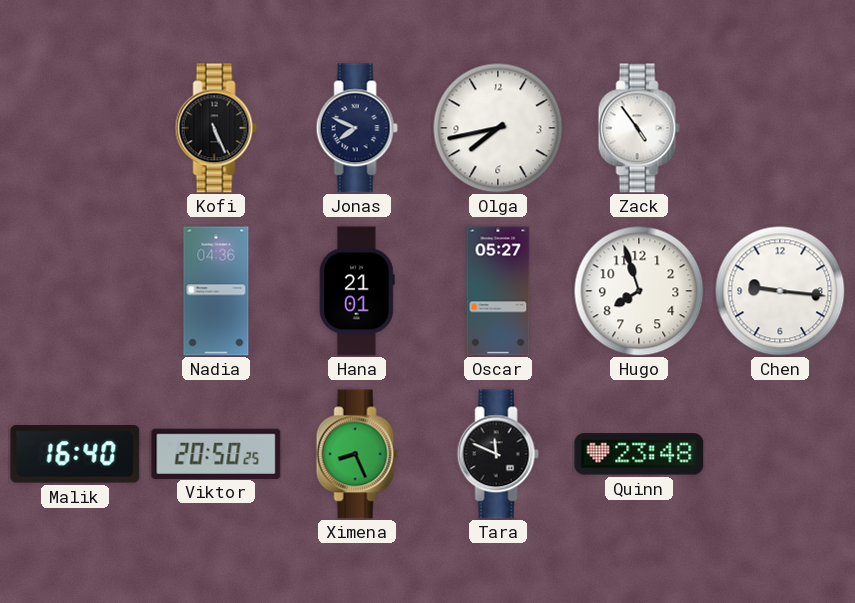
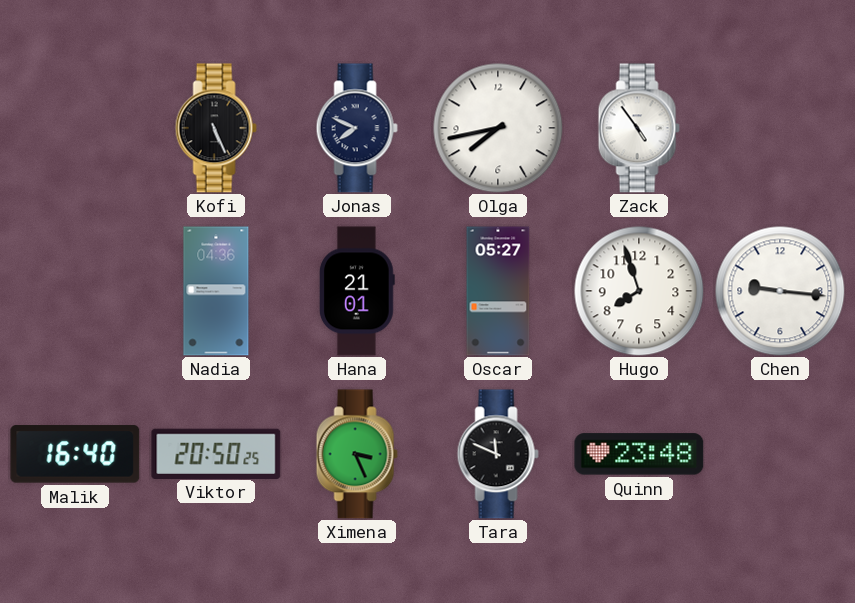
Ximena: 8:26 -> 3:26 (357, 454)
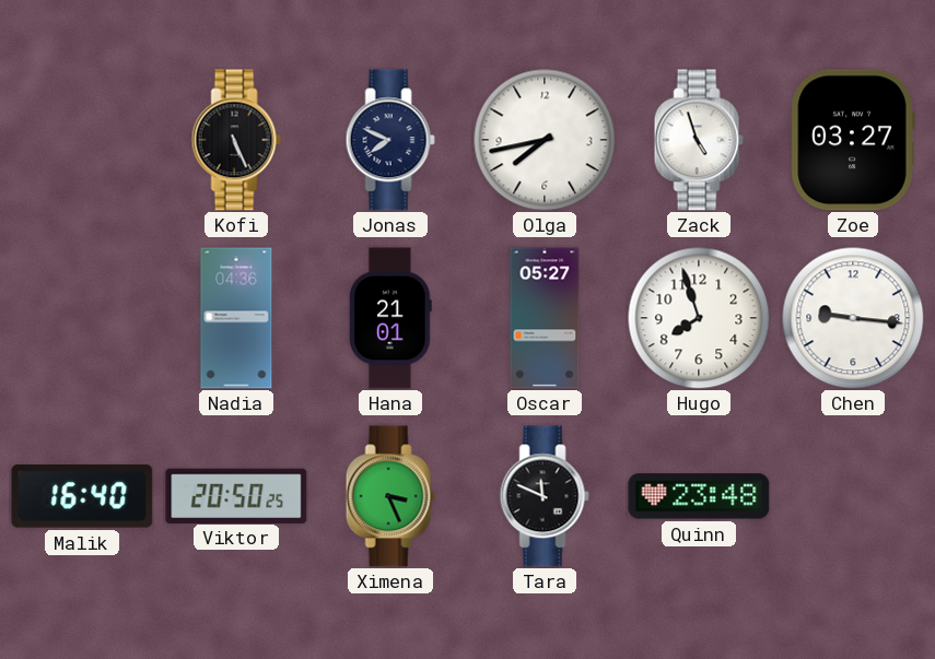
Zack: 4:54 -> 4:57 (699, 140)
Zoe: none -> 03:27 (853, 140)
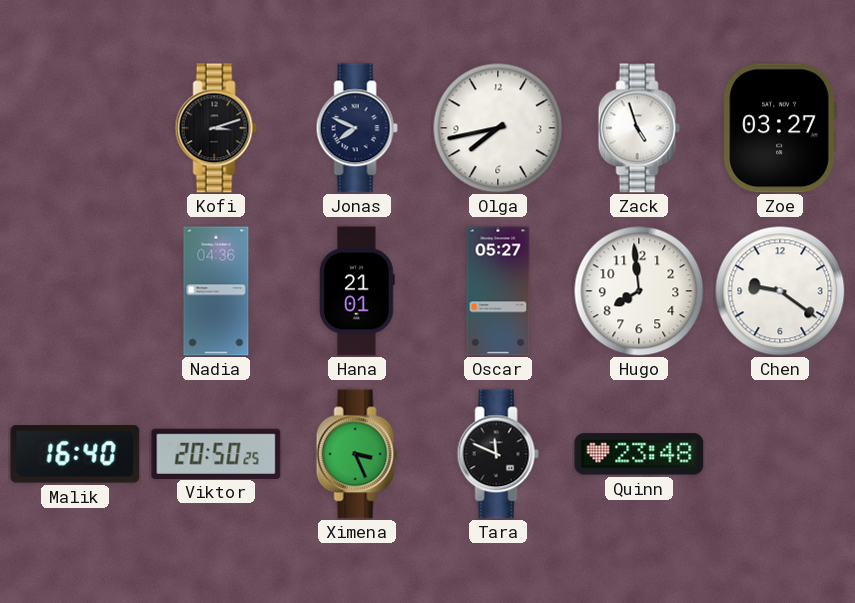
Kofi: 5:26 -> 3:12 (216, 128)
Hugo: 7:57 -> 7:59 (639, 291)
Chen: 9:16 -> 9:21 (780, 291)
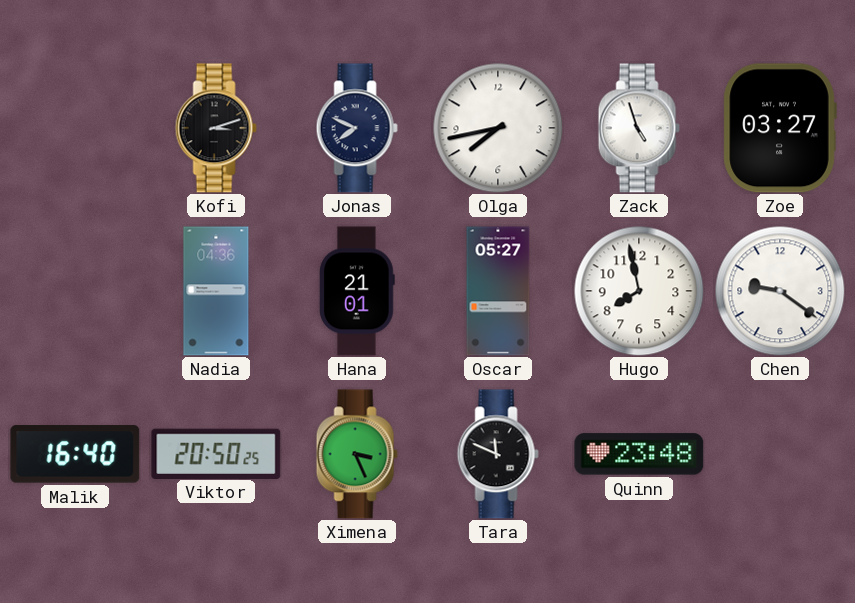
Hugo: 7:59 -> 7:58 (639, 291)
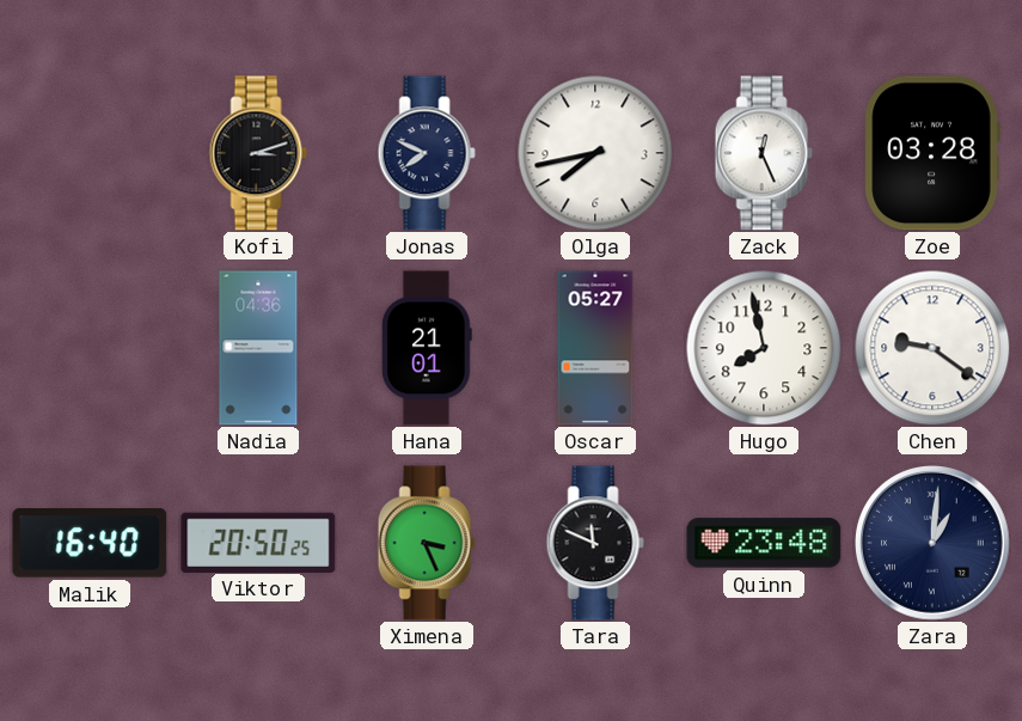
Zack: 4:57 -> 12:26 (764, 153)
Zoe: 03:27 -> 03:28 (932, 153)
Zara: none -> 1:01 (934, 544)
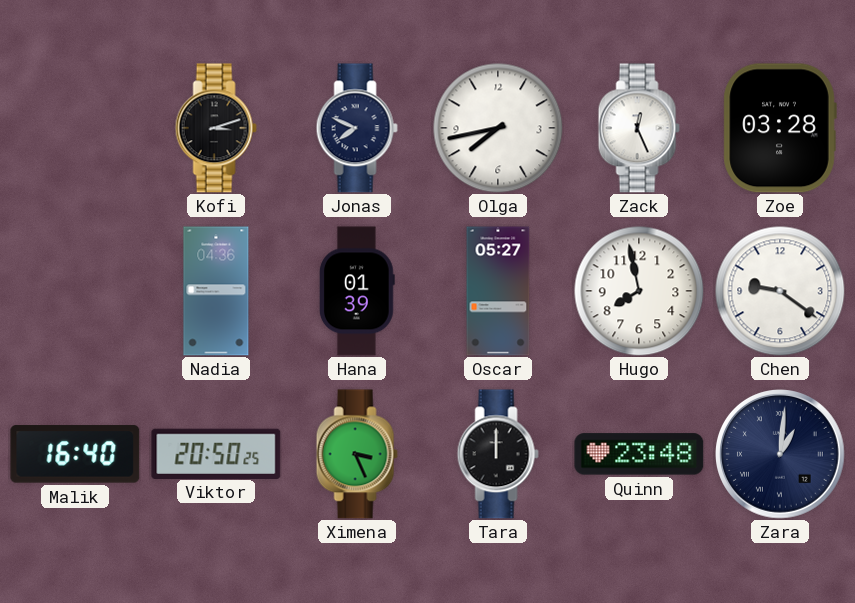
Hana: 21:01 -> 01:39 (357, 291)
Tara: 11:49 -> 12:00 (498, 454)
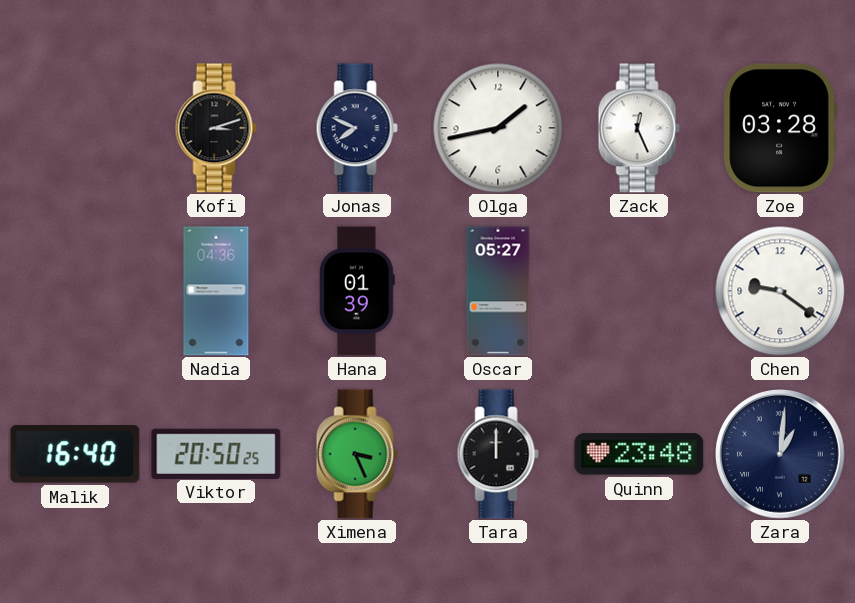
Olga: 7:43 -> 1:43 (498, 128)
Hugo: 7:58 -> none (639, 291)
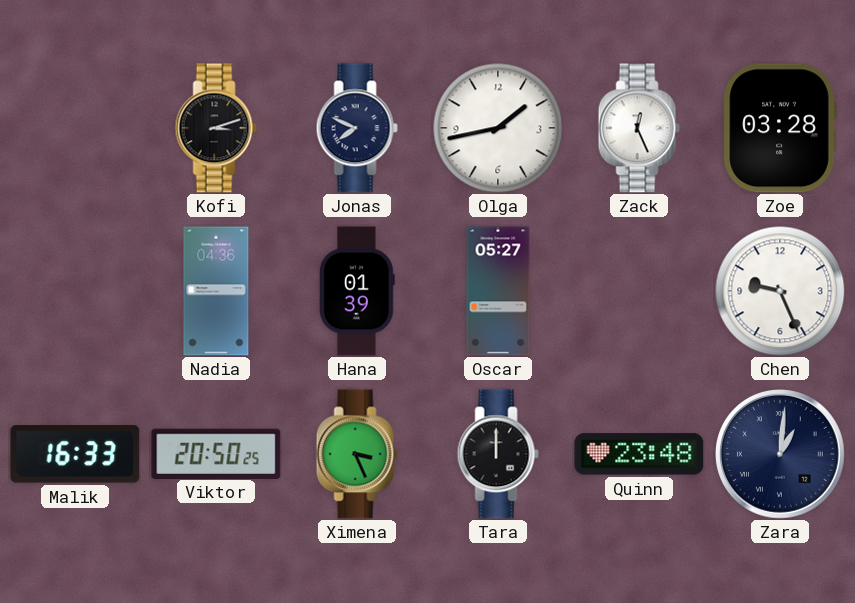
Chen: 9:21 -> 9:26 (780, 291)
Malik: 16:40 -> 16:33 (75, 454)
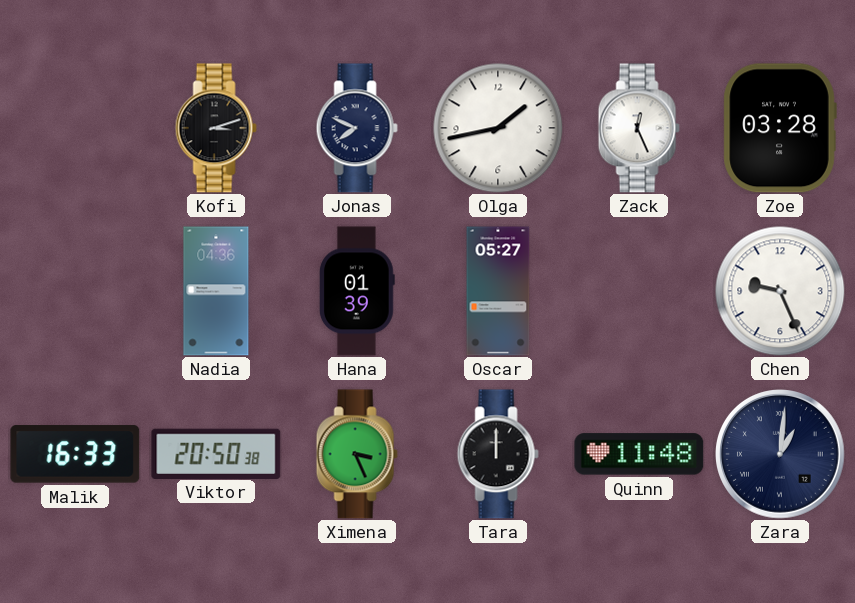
Viktor: 20:50:25 -> 20:50:38 (216, 453)
Quinn: 23:48 -> 11:48 (639, 454)
